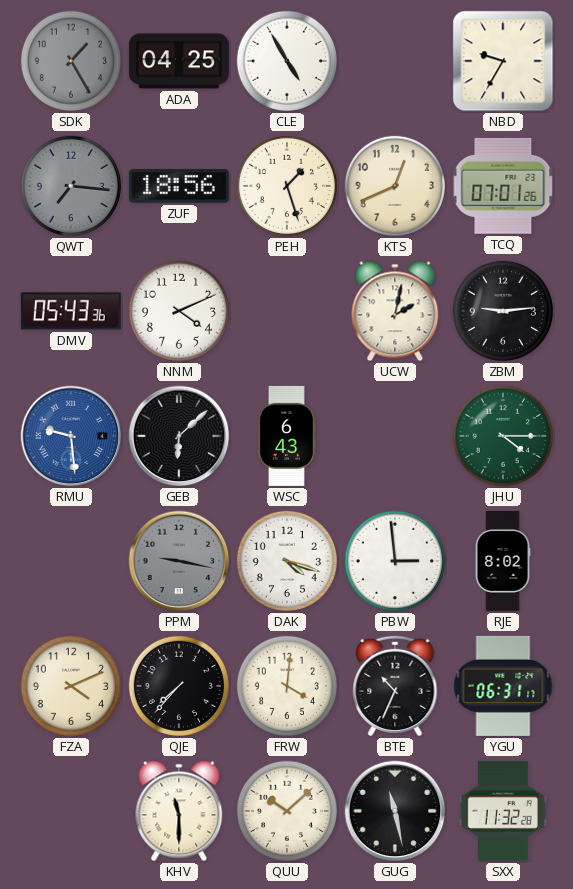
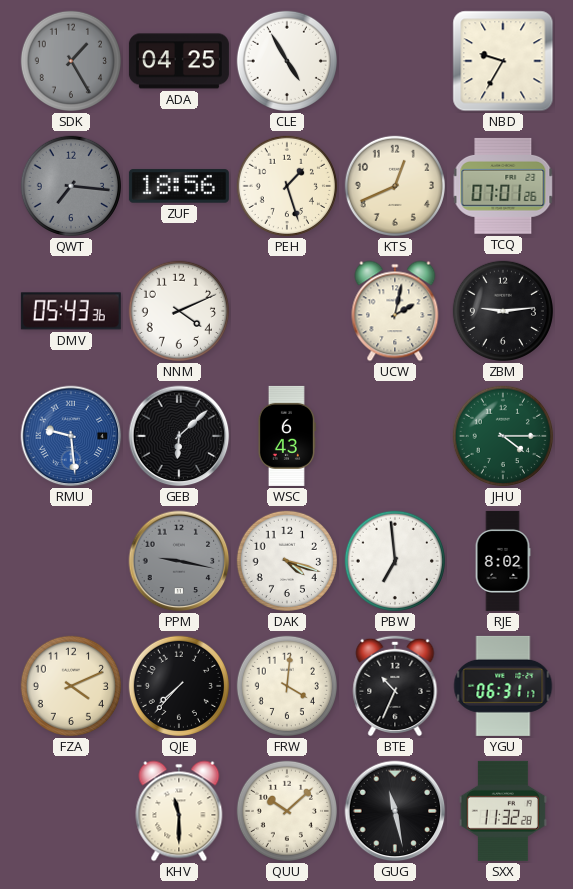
PBW: 2:59 -> 6:59 (395, 561)
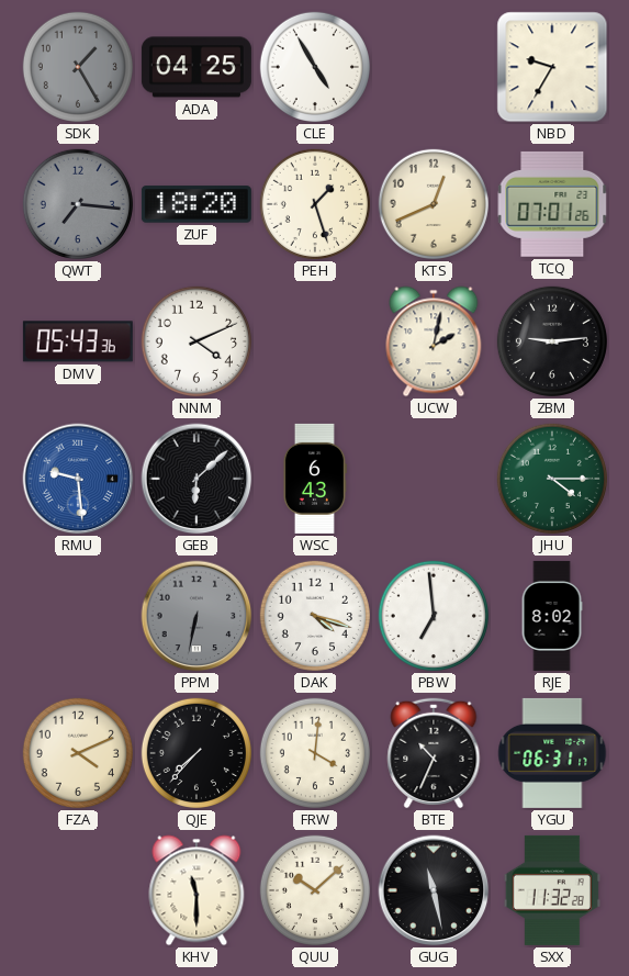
ZUF: 18:56 -> 18:20 (196, 204)
PPM: 9:17 -> 6:32 (196, 616)
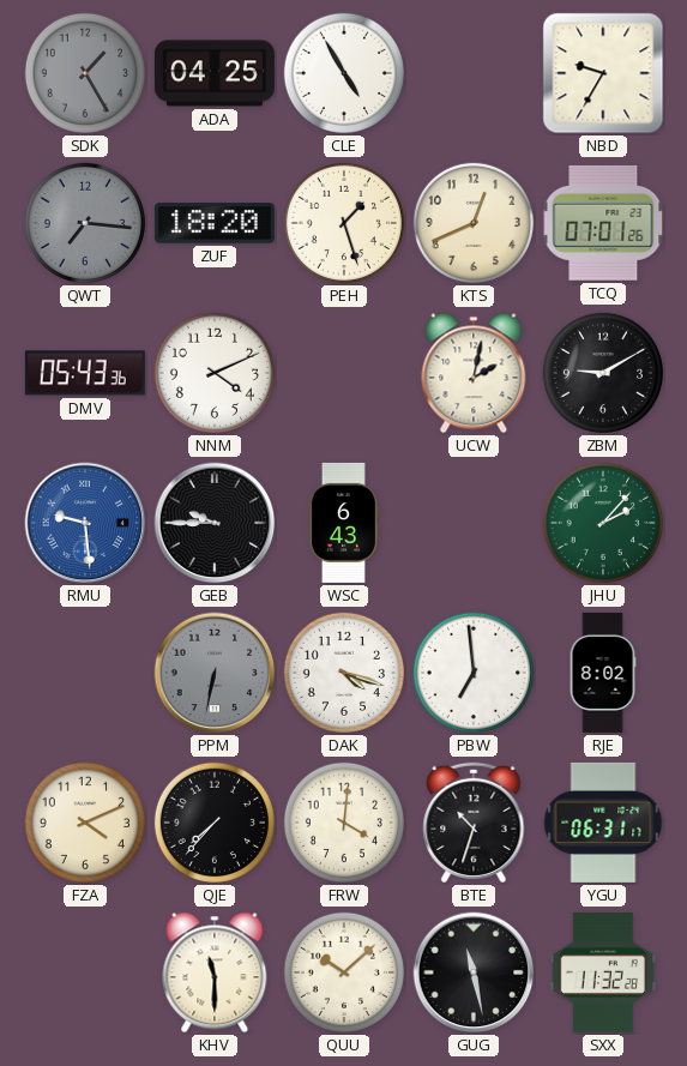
ZBM: 9:14 -> 9:10 (603, 373)
GEB: 6:08 -> 9:45 (215, 523)
JHU: 4:15 -> 2:07 (603, 523)
BTE: 10:34 -> 10:33 (474, 823)
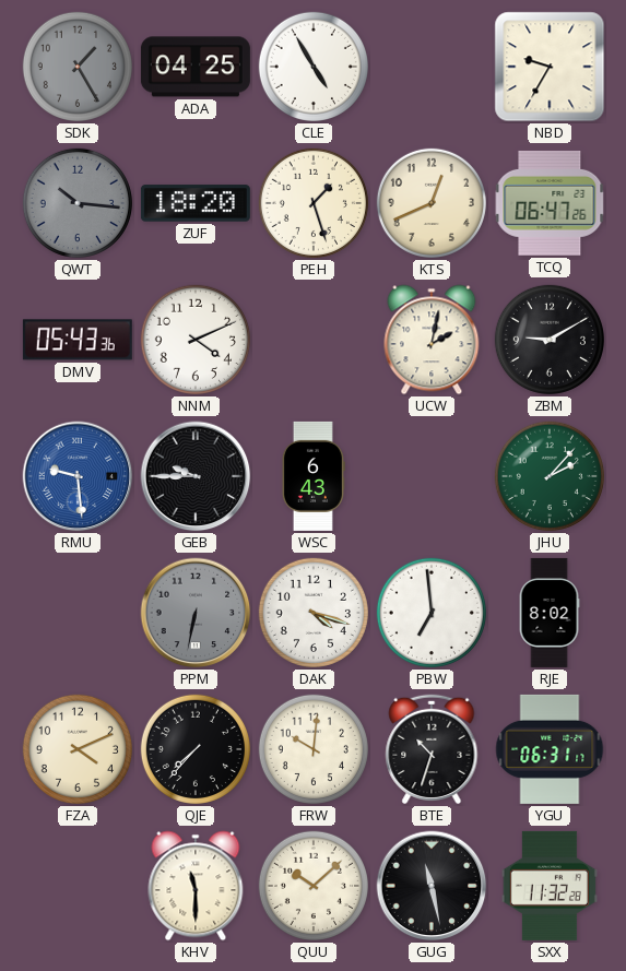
QWT: 7:16 -> 10:16 (78, 203)
TCQ: 07:01 -> 06:47 (550, 203)
FRW: 4:01 -> 10:01 (314, 749)
